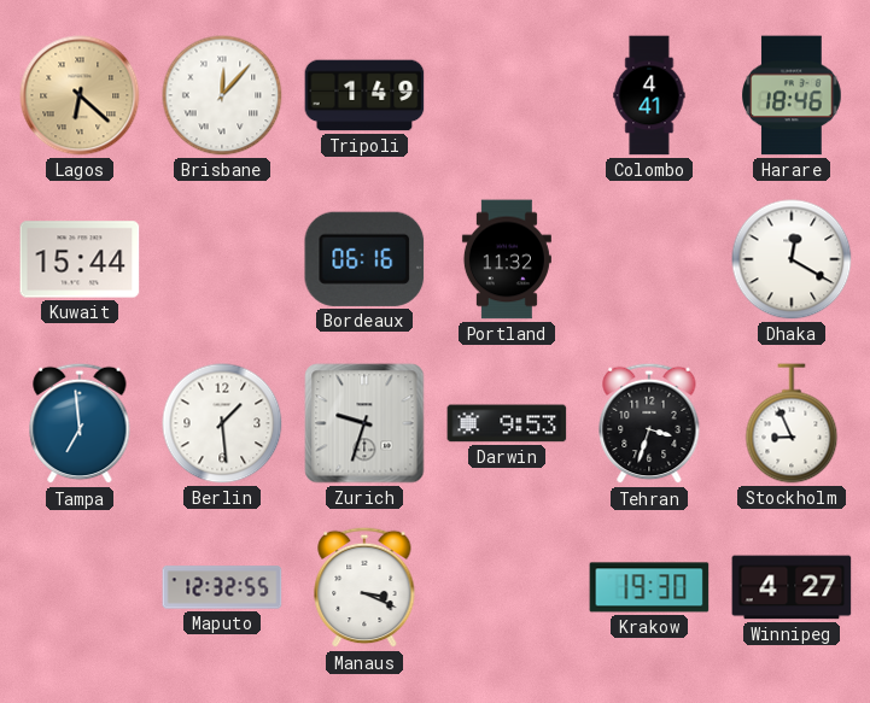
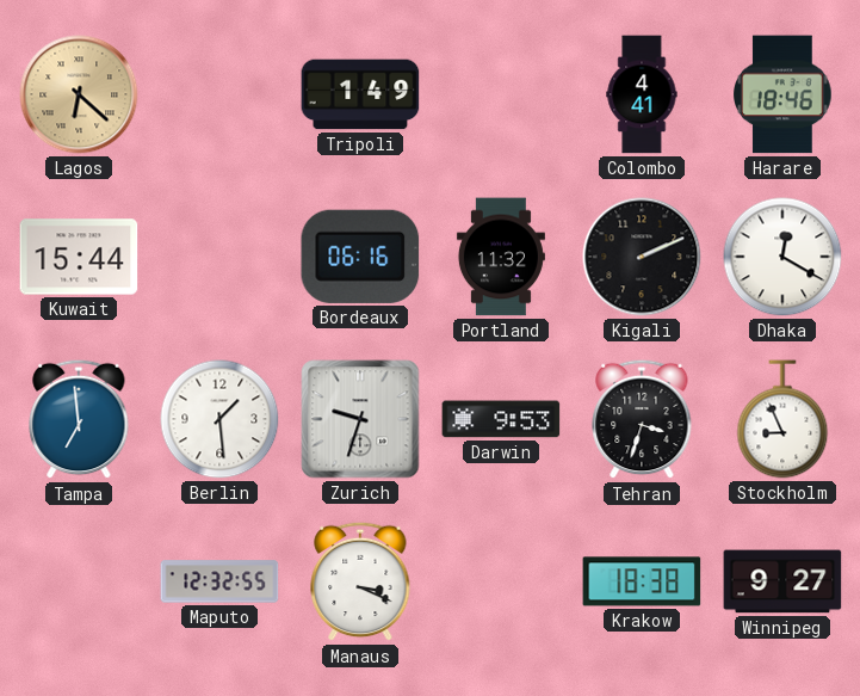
Brisbane: 12:07 -> none (222, 95)
Kigali: none -> 2:11 (642, 257)
Krakow: 19:30 -> 18:38 (642, 581)
Winnipeg: 4:27 -> 9:27 (782, 581)
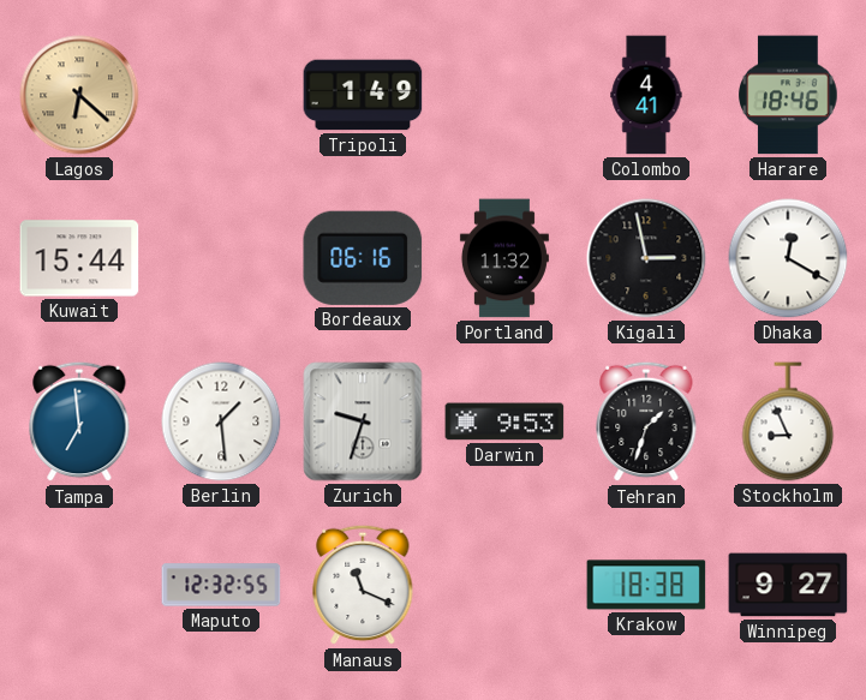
Kigali: 2:11 -> 2:58 (646, 258)
Tehran: 3:33 -> 1:33 (646, 421)
Manaus: 3:19 -> 11:19 (363, 585)
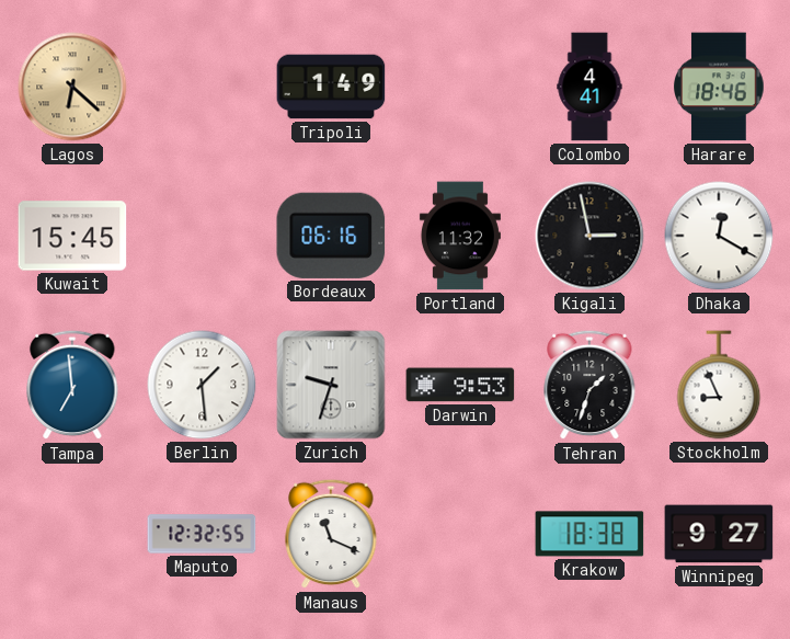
Kuwait: 15:44 -> 15:45 (72, 236)
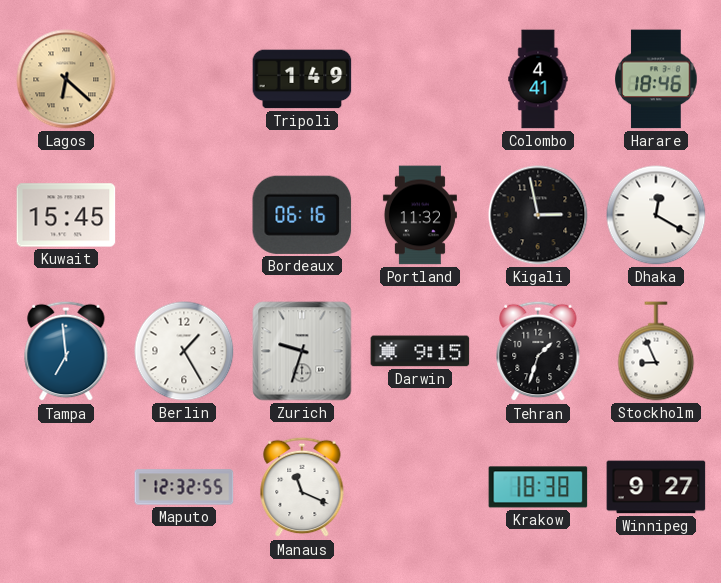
Berlin: 1:29 -> 1:25 (184, 351)
Darwin: 9:53 -> 9:15 (420, 351)
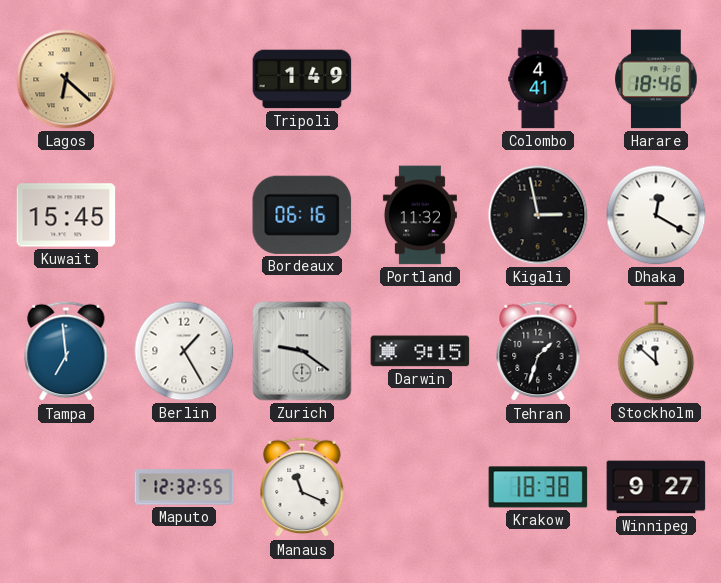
Zurich: 9:33 -> 9:21 (302, 351)
Stockholm: 8:56 -> 11:52 (656, 351)
